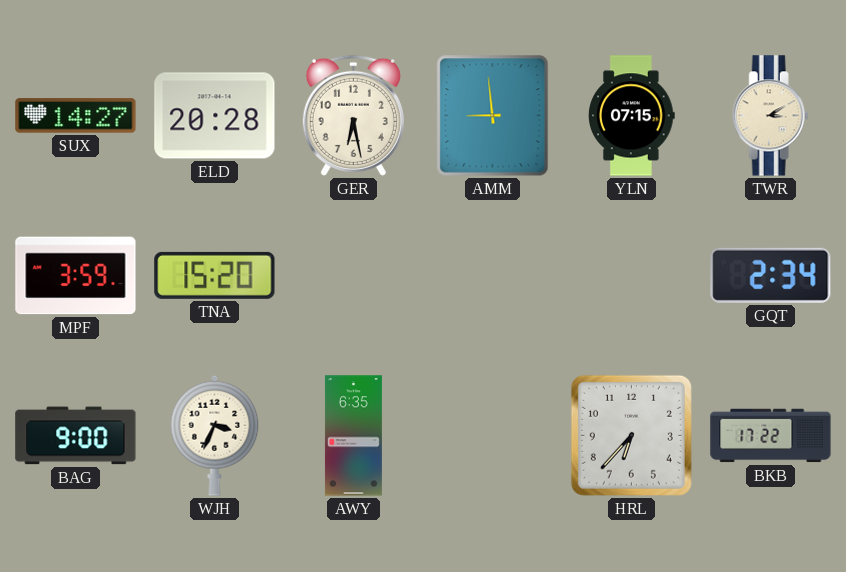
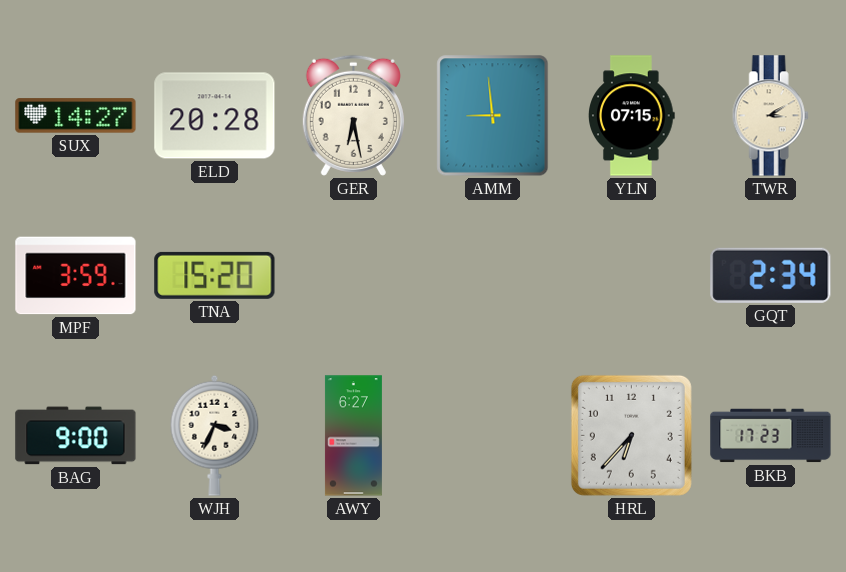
AWY: 6:35 -> 6:27 (353, 436)
BKB: 17:22 -> 17:23 (771, 436)
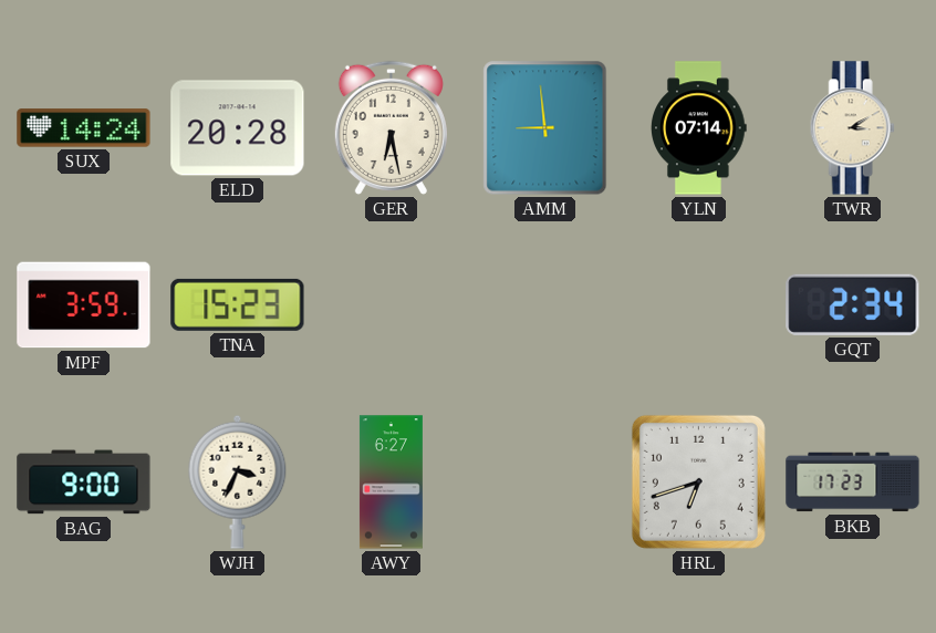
SUX: 14:27 -> 14:24 (84, 128)
YLN: 07:15 -> 07:14 (699, 128)
TNA: 15:20 -> 15:23 (238, 304)
HRL: 6:37 -> 6:42 (698, 481)
